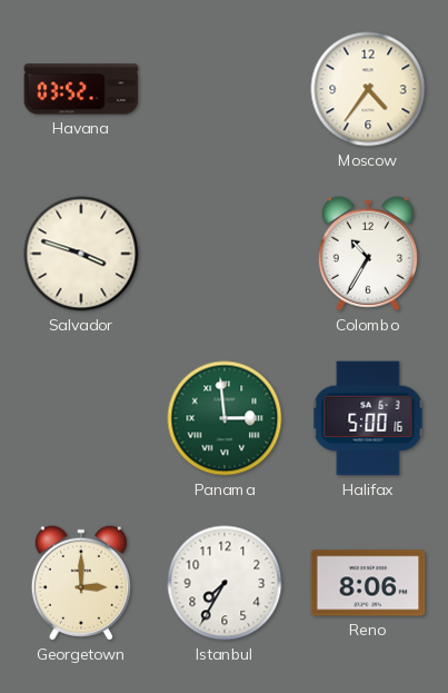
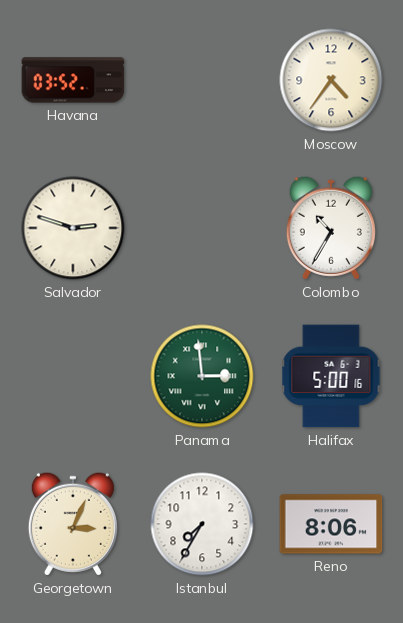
Salvador: 3:48 -> 2:48 (73, 228)
Georgetown: 3:00 -> 3:04 (73, 524)
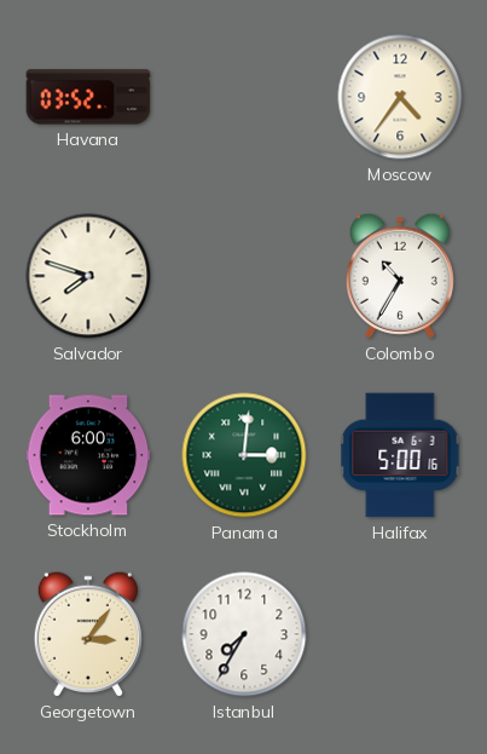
Salvador: 2:48 -> 7:48 (88, 276)
Stockholm: none -> 6:00 (88, 455)
Panama: 2:59 -> 3:01 (244, 455)
Georgetown: 3:04 -> 3:06 (88, 634)
Reno: 8:06 -> none (331, 524)
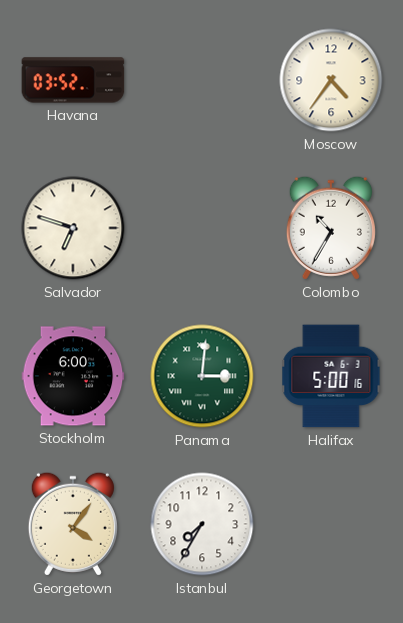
Salvador: 7:48 -> 6:48 (73, 228)
Georgetown: 3:06 -> 4:06 (73, 524)
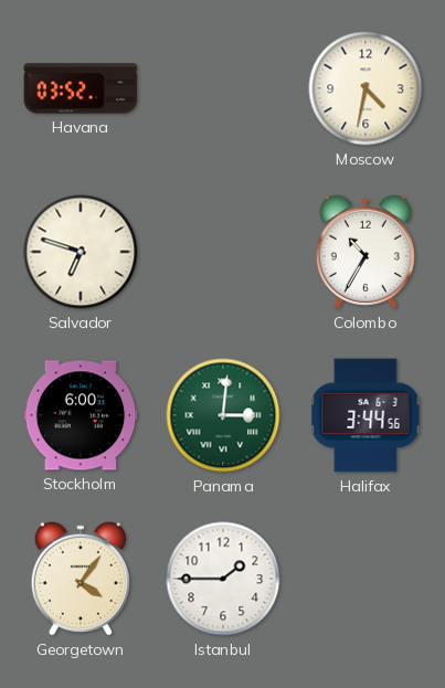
Moscow: 4:36 -> 4:32 (365, 88)
Halifax: 5:00 -> 3:44 (365, 415)
Istanbul: 7:35 -> 1:45 (223, 579)
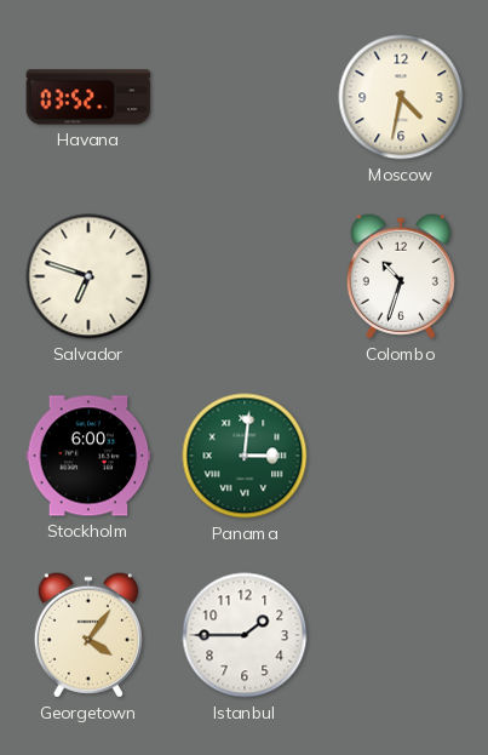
Colombo: 10:35 -> 10:33 (401, 276)
Halifax: 3:44 -> none (365, 415)
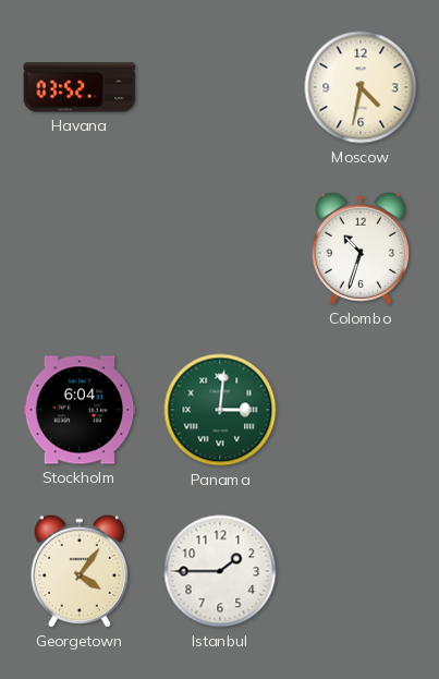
Salvador: 6:48 -> none (88, 276)
Stockholm: 6:00 -> 6:04 (80, 410)
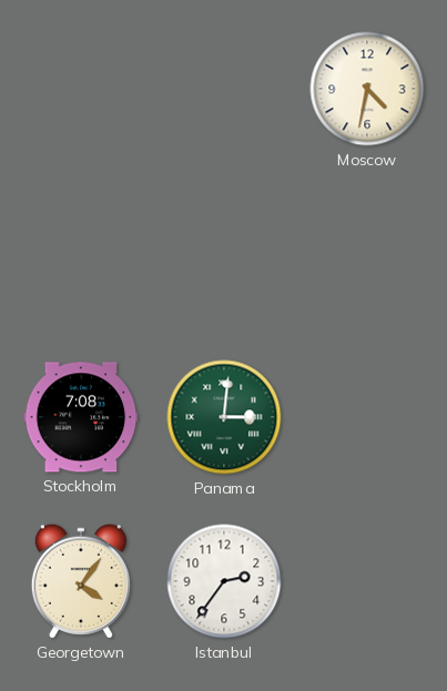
Havana: 03:52 -> none (80, 87)
Colombo: 10:33 -> none (361, 248)
Stockholm: 6:04 -> 7:08 (81, 417)
Istanbul: 1:45 -> 2:36 (224, 581)
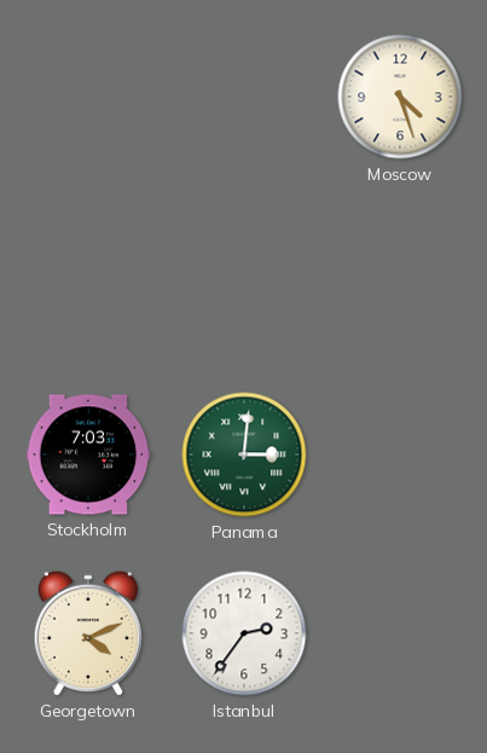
Moscow: 4:32 -> 4:27 (400, 97)
Stockholm: 7:08 -> 7:03 (88, 454)
Georgetown: 4:06 -> 4:11 (88, 633)
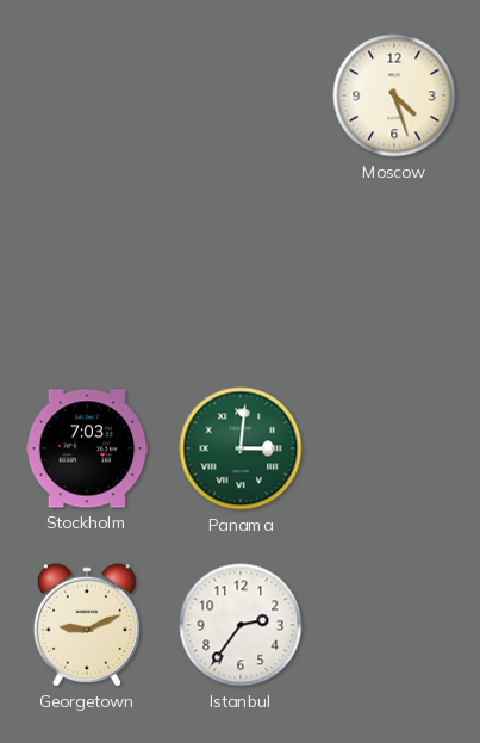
Georgetown: 4:11 -> 9:11 (87, 625)
